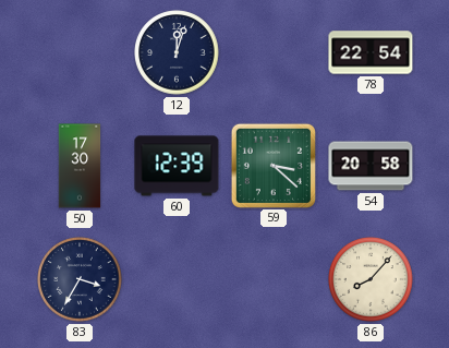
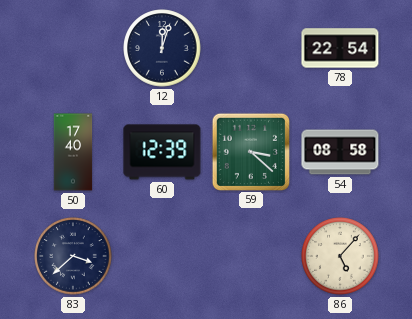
50: 17:30 -> 17:40 (73, 152)
54: 20:58 -> 08:58 (340, 152)
83: 3:35 -> 3:38 (73, 256)
86: 8:07 -> 5:07 (340, 256)
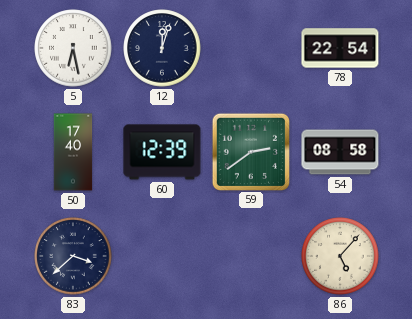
5: none -> 6:28 (73, 48)
59: 3:22 -> 2:39 (250, 151)
